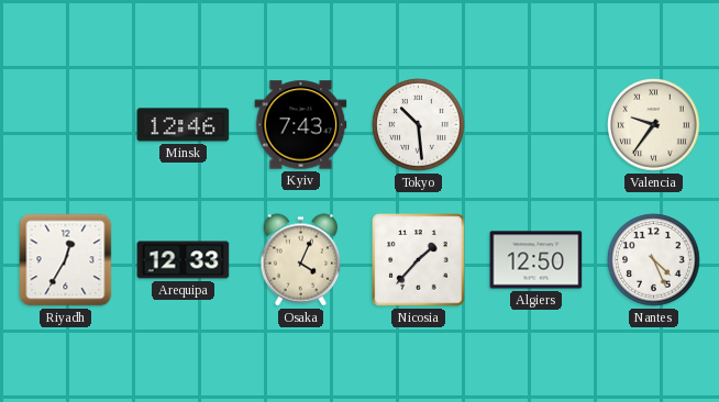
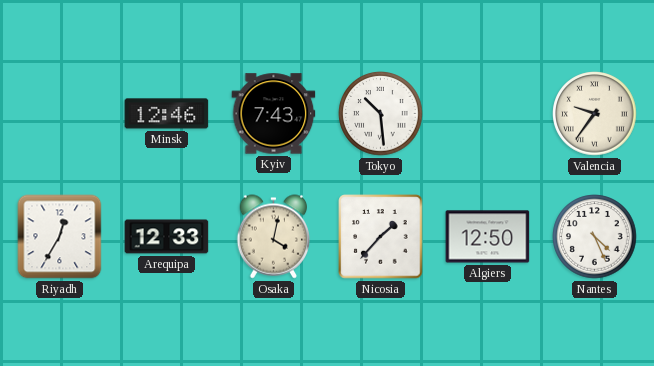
Osaka: 4:04 -> 4:02 (274, 237)
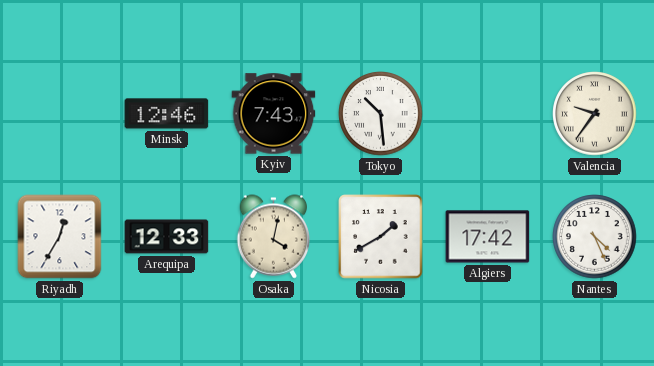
Nicosia: 1:37 -> 1:40 (381, 237)
Algiers: 12:50 -> 17:42 (488, 237)
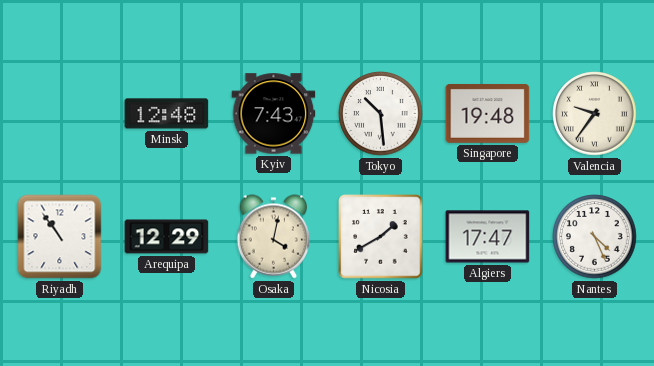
Minsk: 12:46 -> 12:48 (167, 114)
Singapore: none -> 19:48 (488, 113)
Riyadh: 12:35 -> 10:54 (60, 237)
Arequipa: 12:33 -> 12:29 (167, 237)
Algiers: 17:42 -> 17:47 (488, 237)
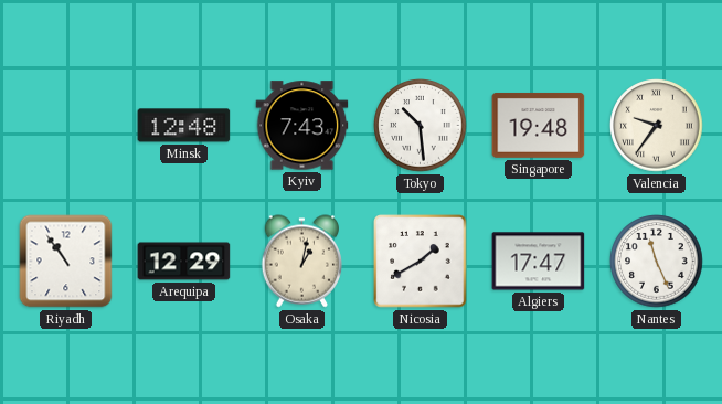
Osaka: 4:02 -> 1:02 (302, 262)
Nantes: 4:26 -> 11:26 (657, 262)
